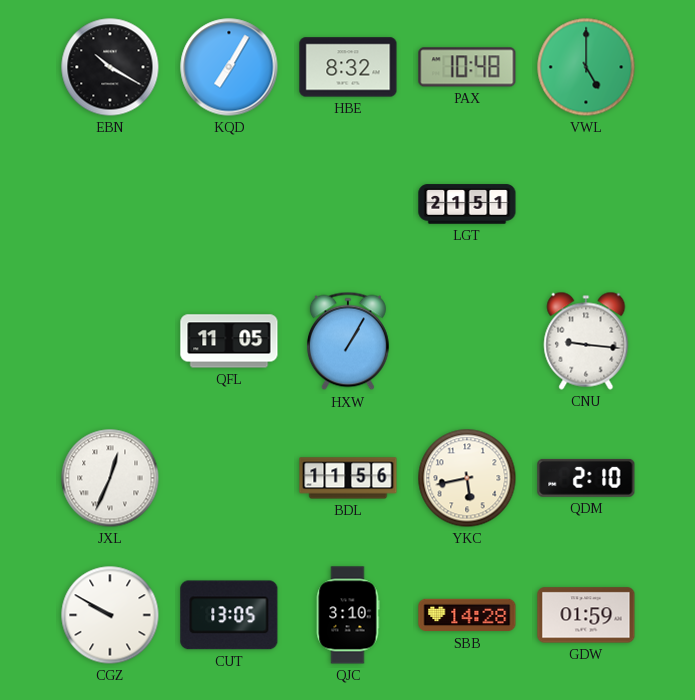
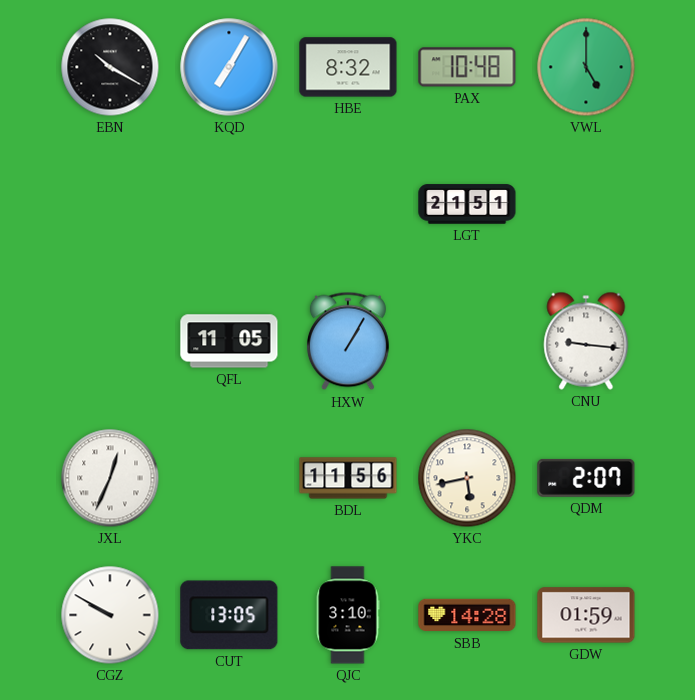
QDM: 2:10 -> 2:07 (586, 478)
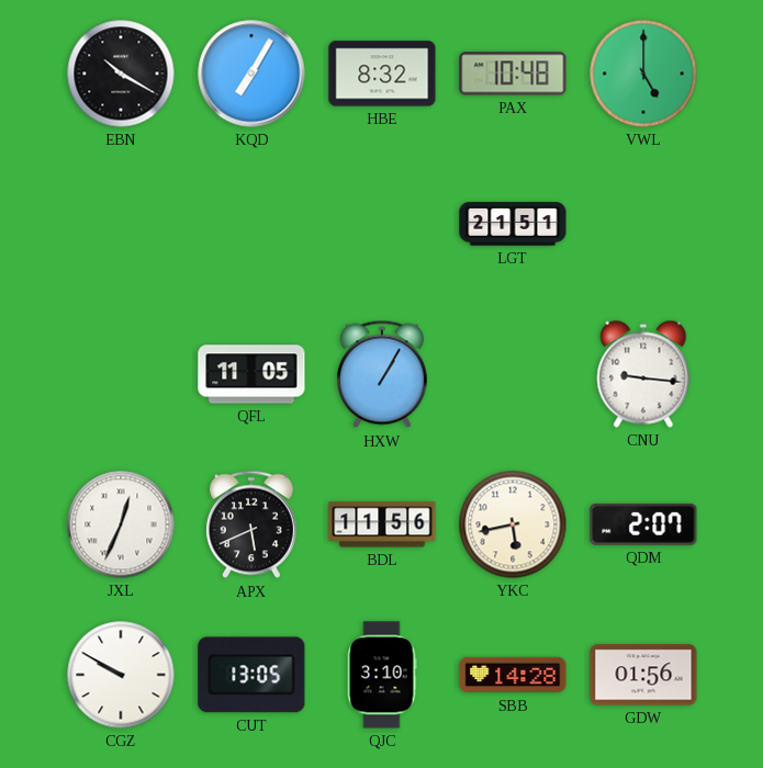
APX: none -> 5:41 (251, 524)
GDW: 01:59 -> 01:56 (643, 675)
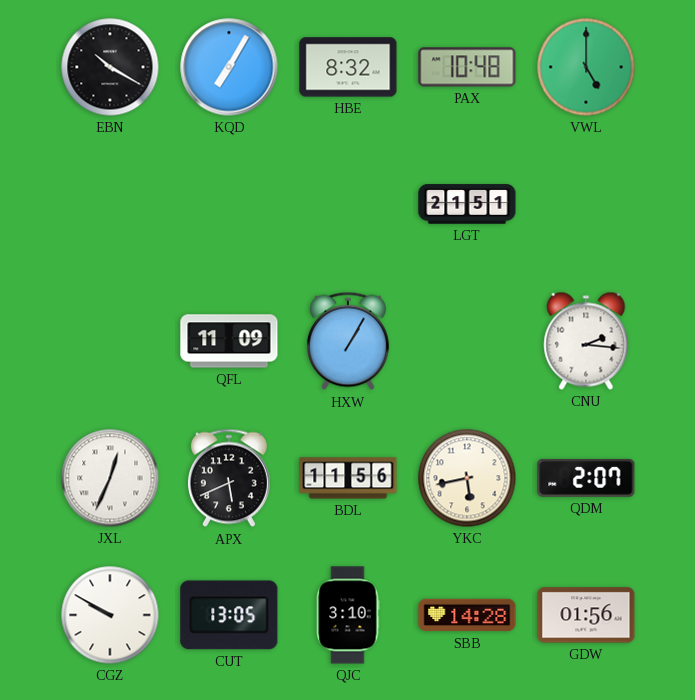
QFL: 11:05 -> 11:09 (229, 341)
CNU: 9:16 -> 2:16 (586, 341)
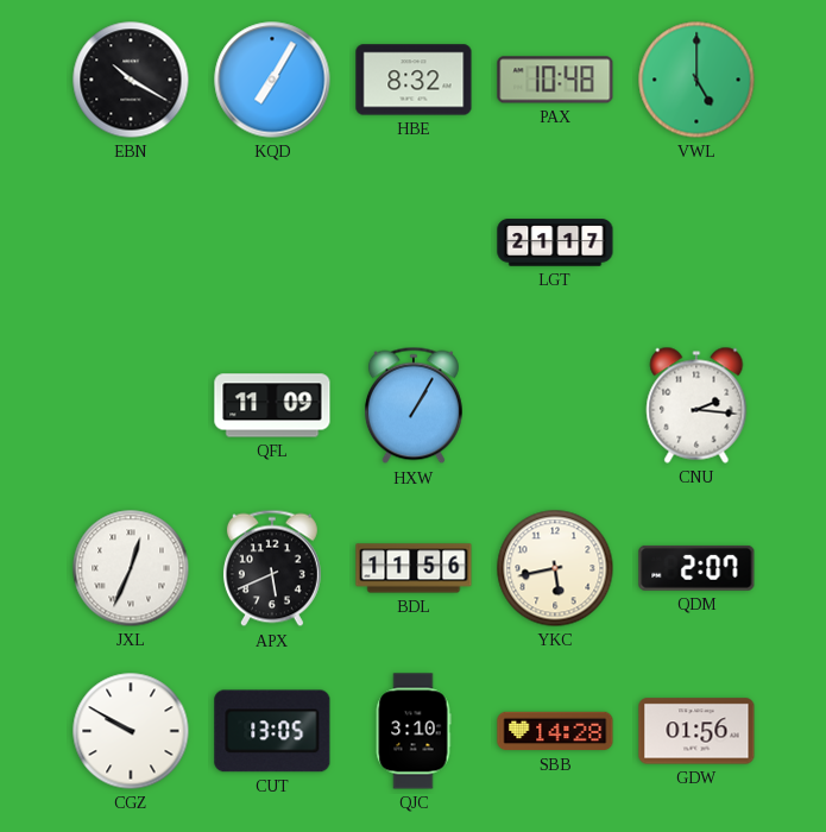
LGT: 21:51 -> 21:17 (555, 242)
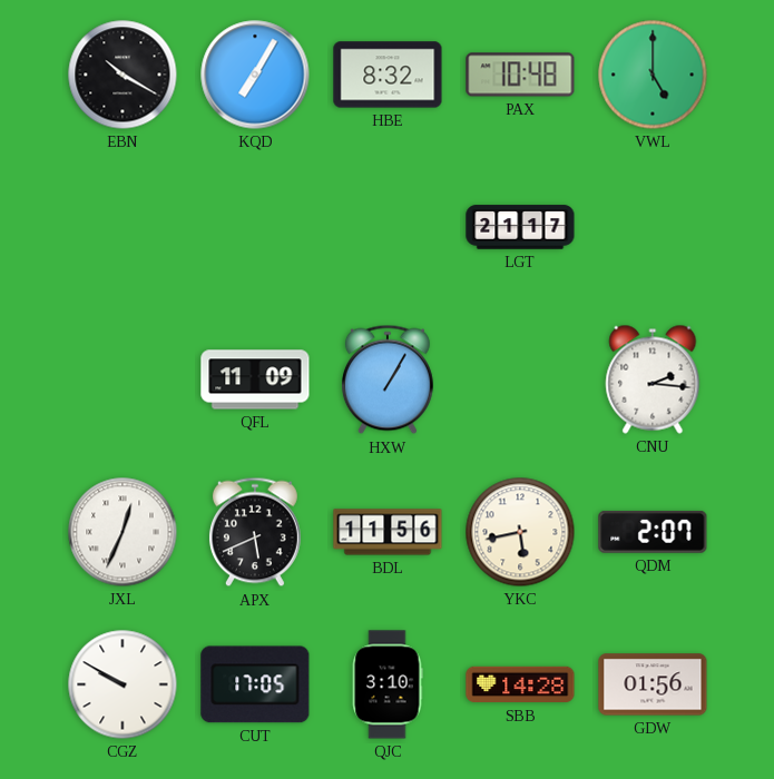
CUT: 13:05 -> 17:05 (255, 684)
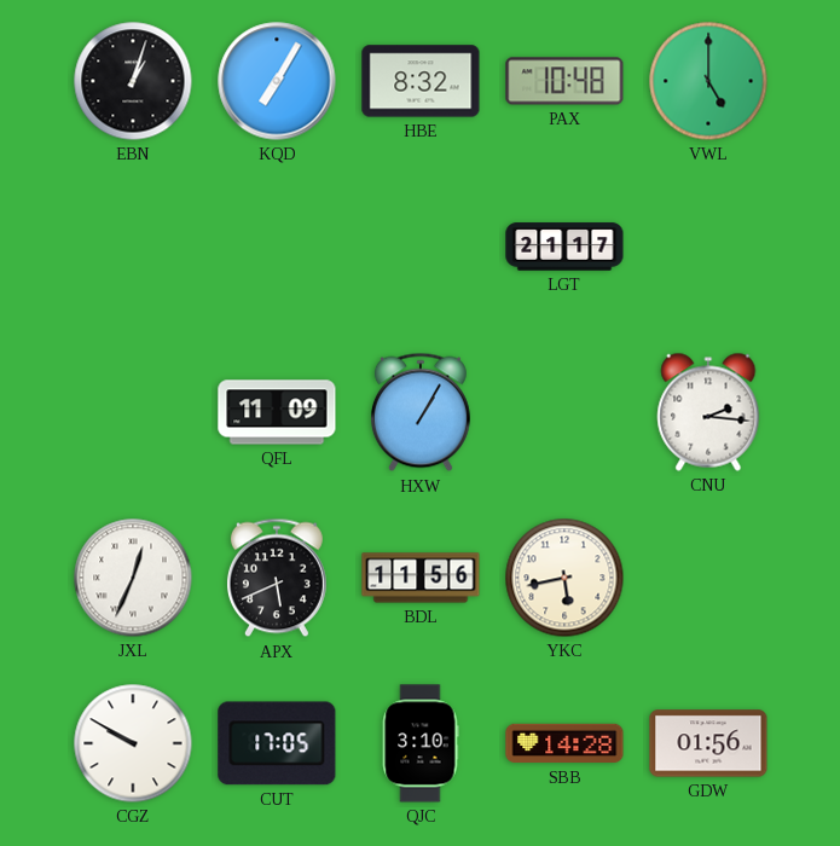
EBN: 10:20 -> 1:03 (133, 81)
QDM: 2:07 -> none (653, 532)
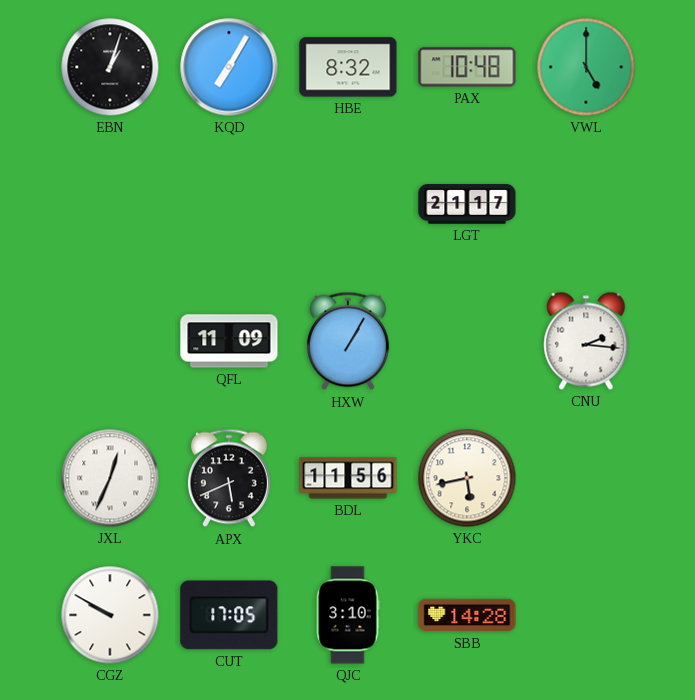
GDW: 01:56 -> none (708, 743)
